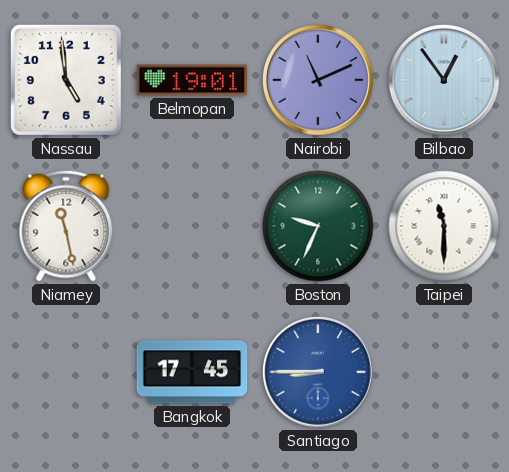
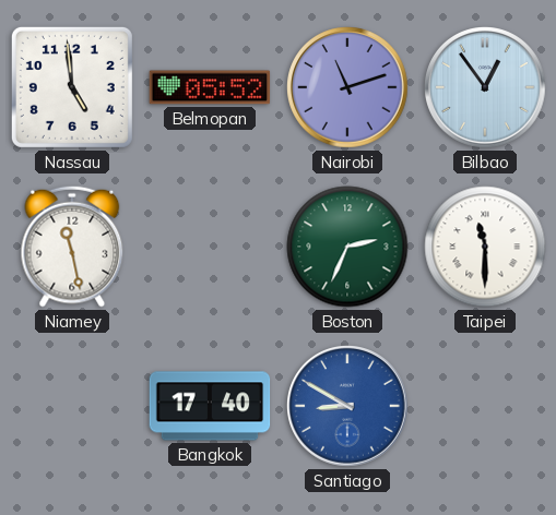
Belmopan: 19:01 -> 05:52 (210, 87)
Nairobi: 11:11 -> 11:12 (348, 88)
Boston: 9:34 -> 2:34 (347, 247)
Bangkok: 17:45 -> 17:40 (210, 406)
Santiago: 8:45 -> 8:50 (348, 407)
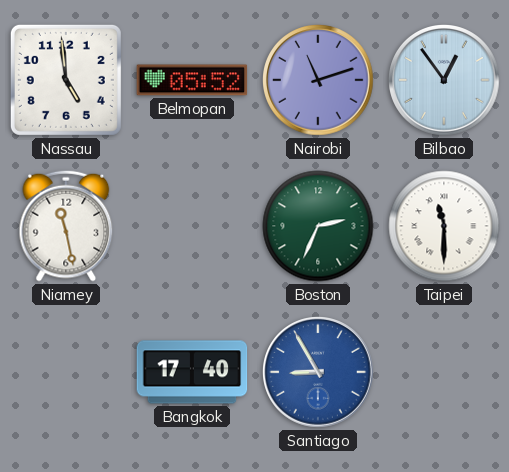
Santiago: 8:50 -> 8:55 (319, 373)
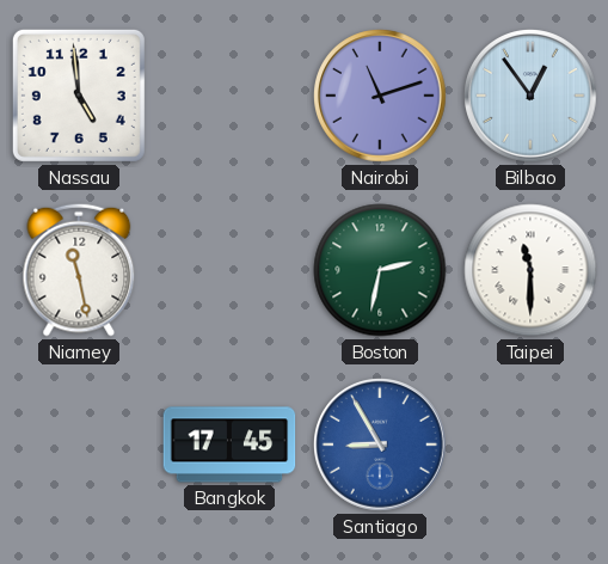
Belmopan: 05:52 -> none (192, 80)
Boston: 2:34 -> 2:32 (380, 270)
Bangkok: 17:40 -> 17:45 (229, 445)
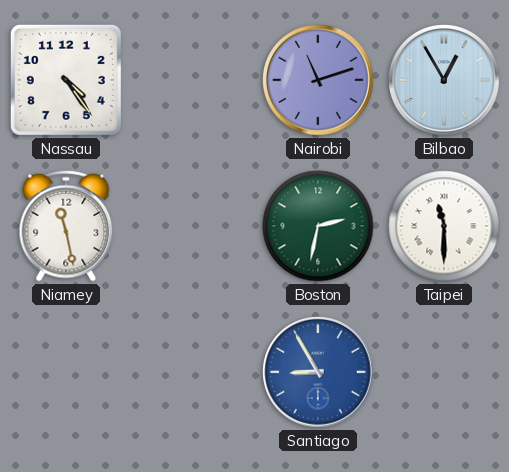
Nassau: 4:59 -> 4:24 (66, 80)
Bilbao: 12:54 -> 12:55 (445, 81)
Bangkok: 17:45 -> none (229, 445)
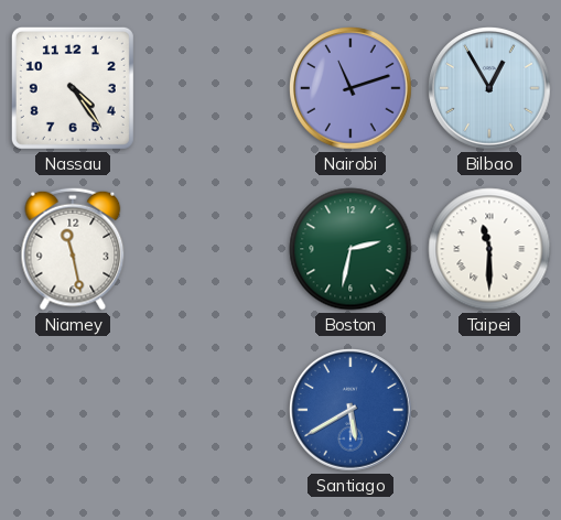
Santiago: 8:55 -> 5:40 (352, 411)
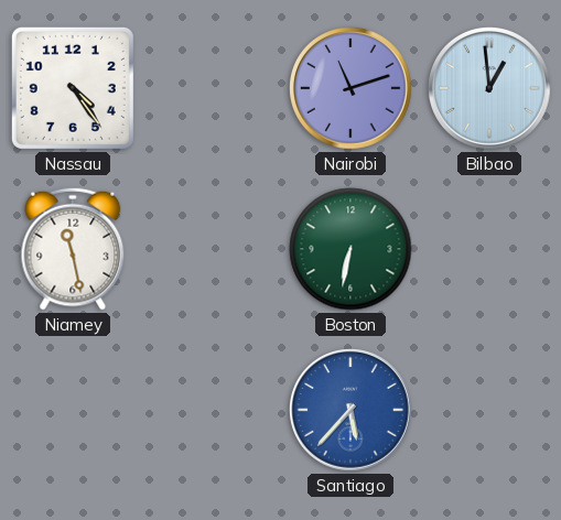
Bilbao: 12:55 -> 12:59 (490, 89)
Boston: 2:32 -> 6:32 (350, 249)
Taipei: 11:30 -> none (489, 249)
Santiago: 5:40 -> 5:37 (352, 411)
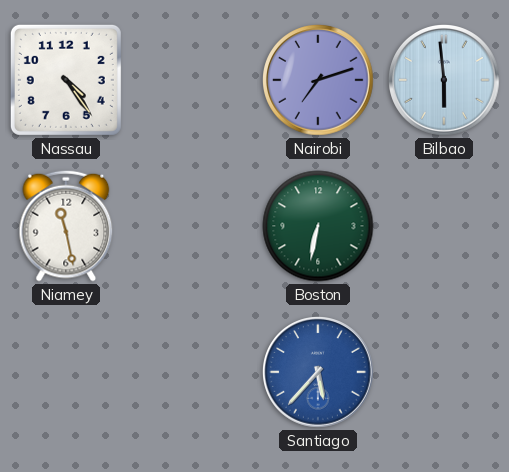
Nairobi: 11:12 -> 7:12 (319, 81)
Bilbao: 12:59 -> 5:59 (445, 81)
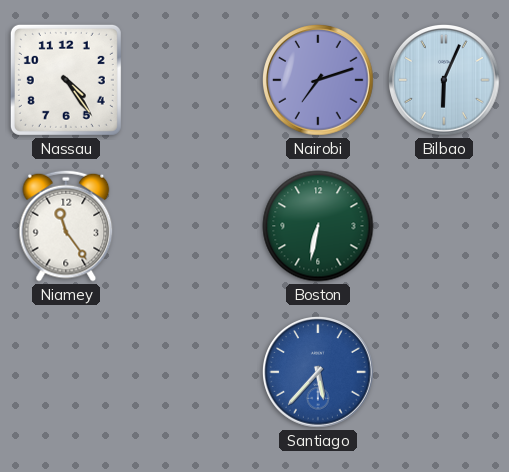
Bilbao: 5:59 -> 6:04 (445, 81)
Niamey: 11:28 -> 11:24 (66, 226)
